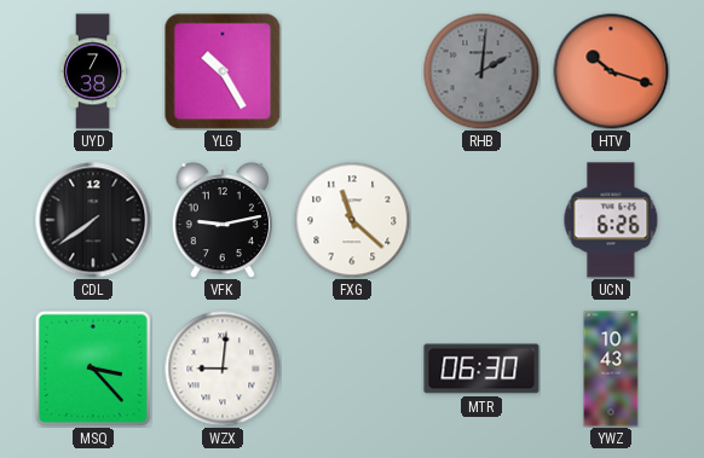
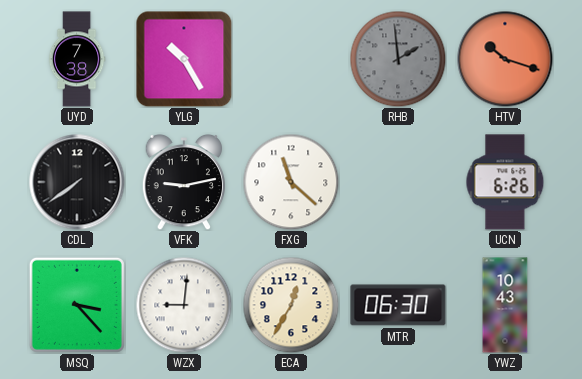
RHB: 2:01 -> 1:59 (398, 59)
ECA: none -> 12:35 (291, 305)
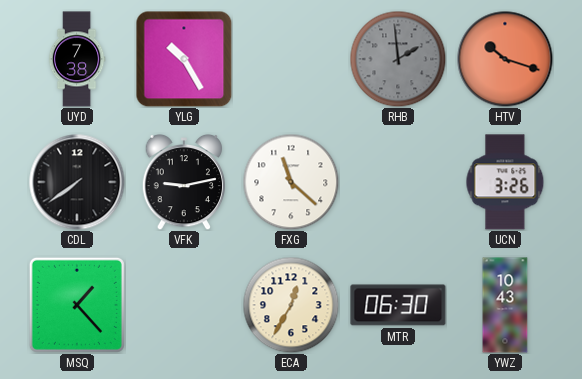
UCN: 6:26 -> 3:26 (505, 182)
MSQ: 3:23 -> 1:23 (77, 305)
WZX: 9:01 -> none (184, 305)
